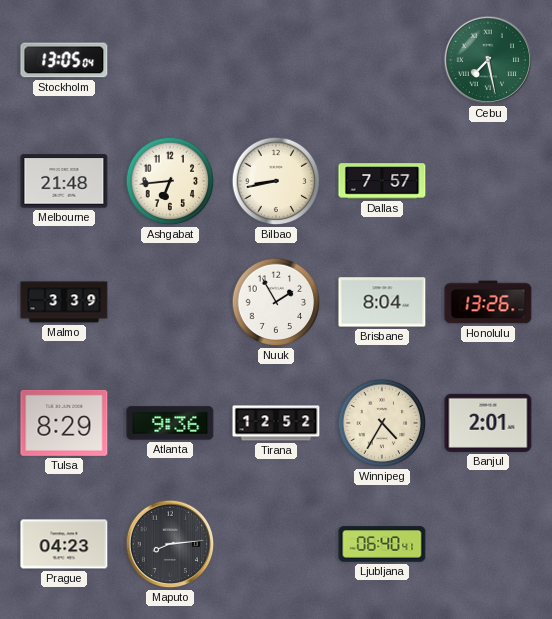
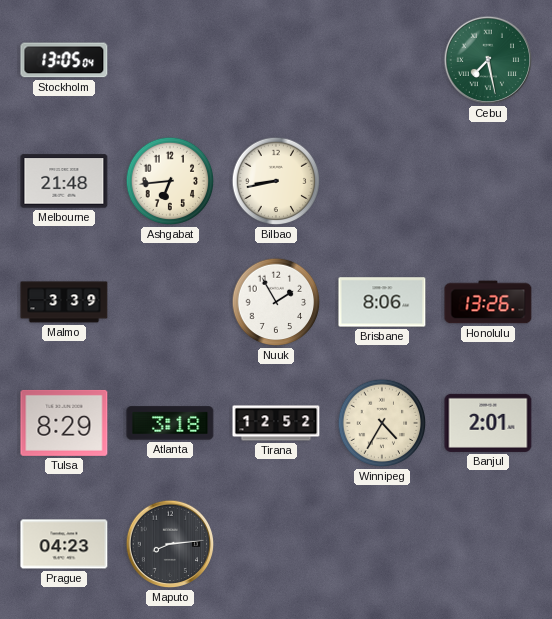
Dallas: 7:57 -> none (382, 181)
Brisbane: 8:04 -> 8:06 (382, 302)
Atlanta: 9:36 -> 3:18 (170, 423)
Ljubljana: 06:40 -> none (382, 544)
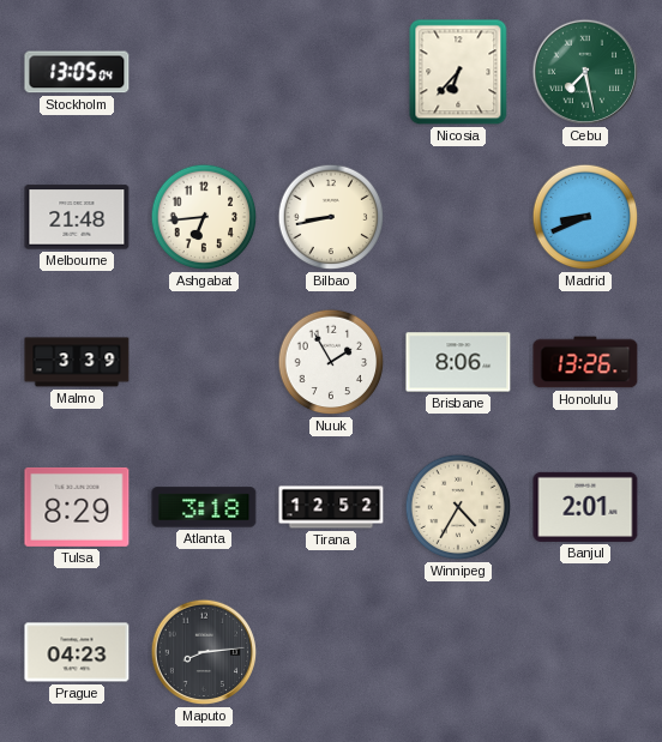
Nicosia: none -> 6:37 (458, 72)
Madrid: none -> 8:41 (585, 217)
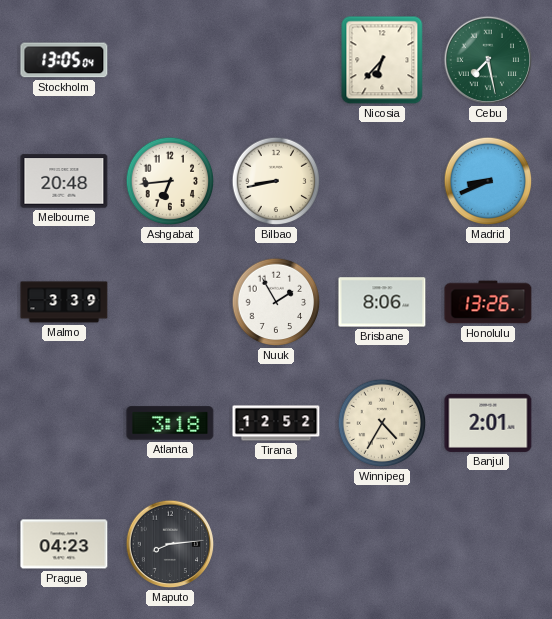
Melbourne: 21:48 -> 20:48 (64, 181)
Tulsa: 8:29 -> none (77, 507)
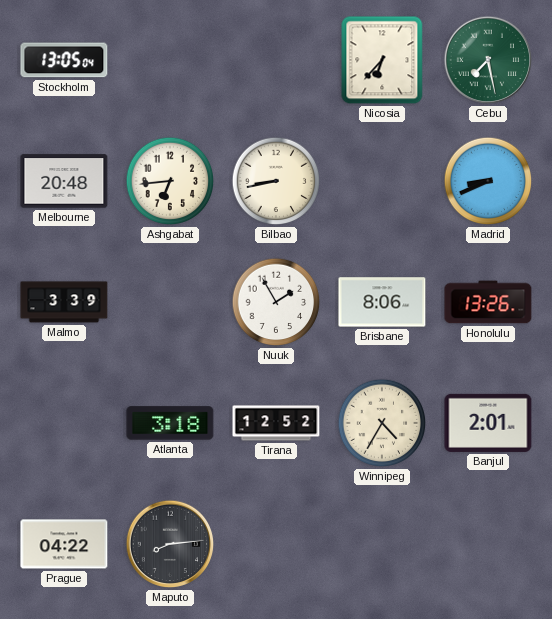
Prague: 04:23 -> 04:22 (64, 544)
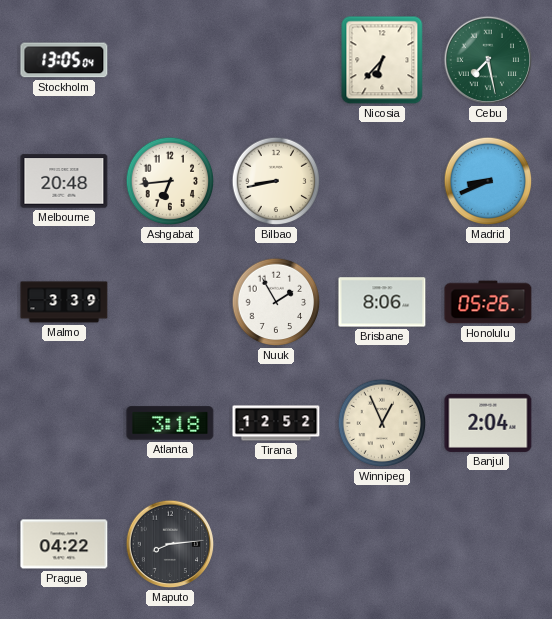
Honolulu: 13:26 -> 05:26 (488, 302)
Winnipeg: 4:35 -> 12:56 (382, 423)
Banjul: 2:01 -> 2:04 (488, 423)
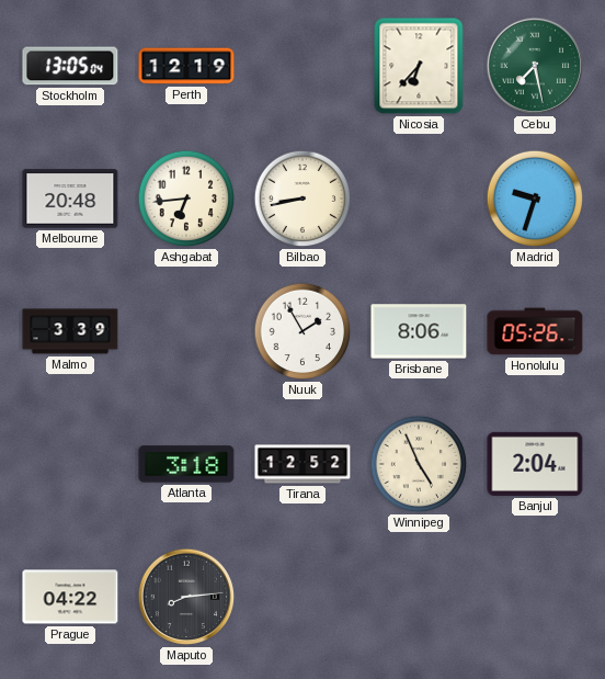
Perth: none -> 12:19 (186, 66)
Madrid: 8:41 -> 9:33 (535, 199)
Winnipeg: 12:56 -> 4:56 (419, 464)
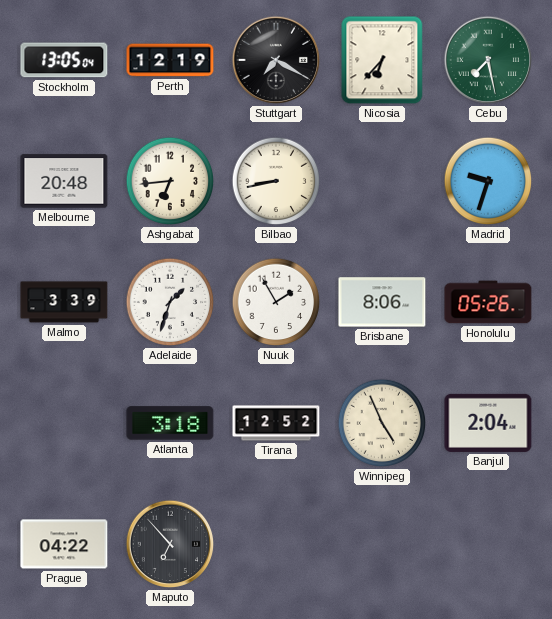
Stuttgart: none -> 7:20 (276, 60)
Adelaide: none -> 1:33 (170, 302)
Maputo: 8:14 -> 6:53 (170, 544)
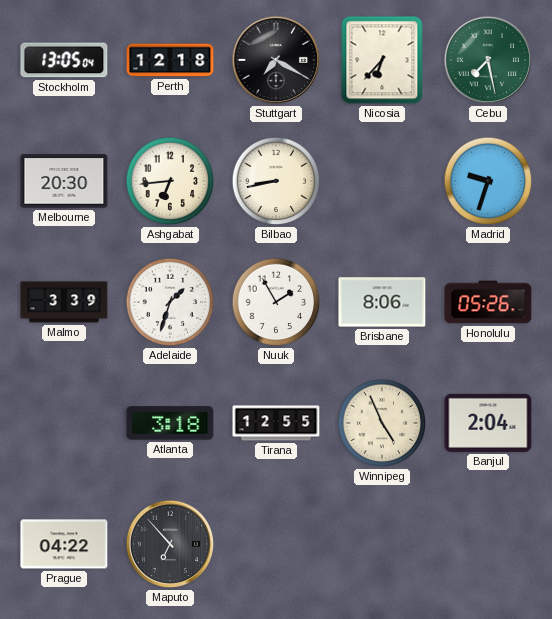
Perth: 12:19 -> 12:18 (170, 60)
Melbourne: 20:48 -> 20:30 (64, 181)
Tirana: 12:52 -> 12:55 (276, 423)
